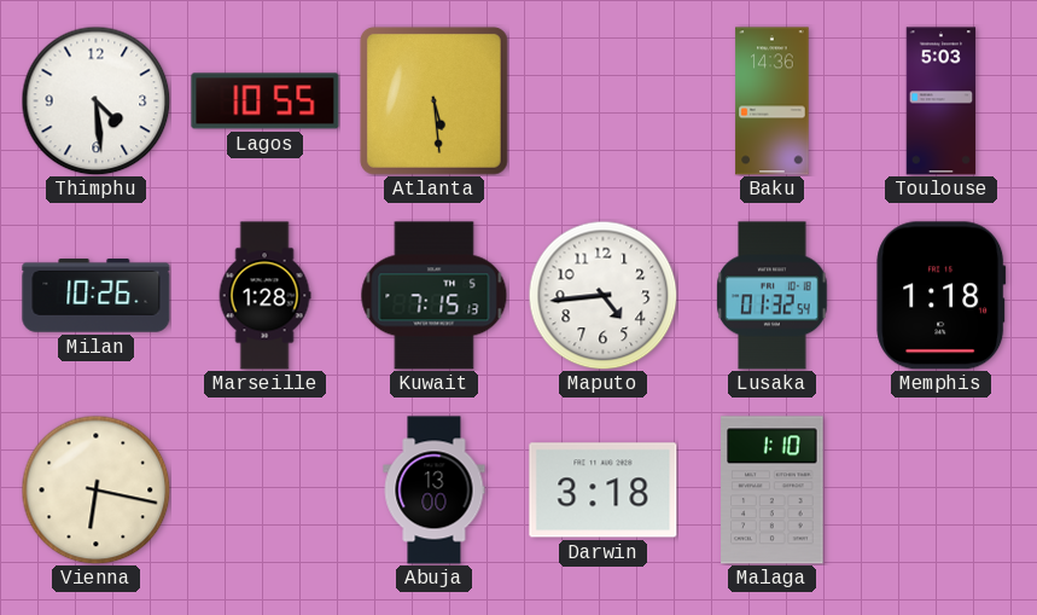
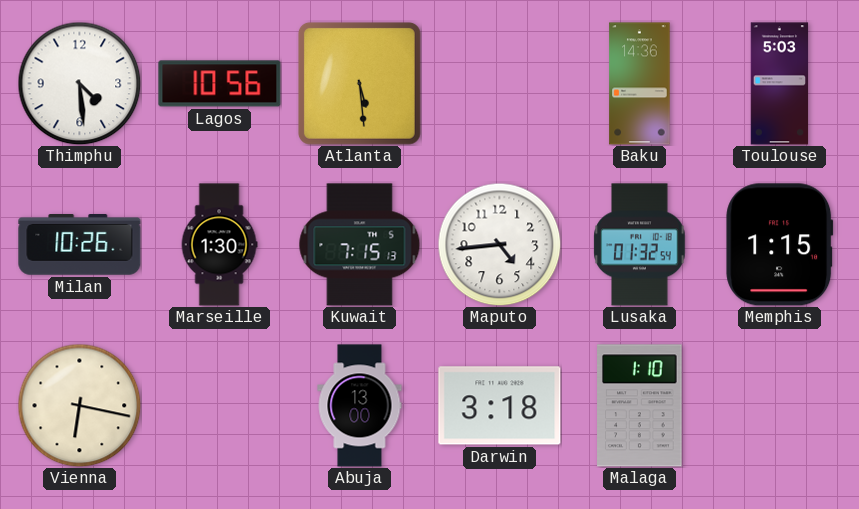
Lagos: 10:55 -> 10:56 (220, 84)
Marseille: 1:28 -> 1:30 (219, 245)
Memphis: 1:18 -> 1:15 (780, 245)
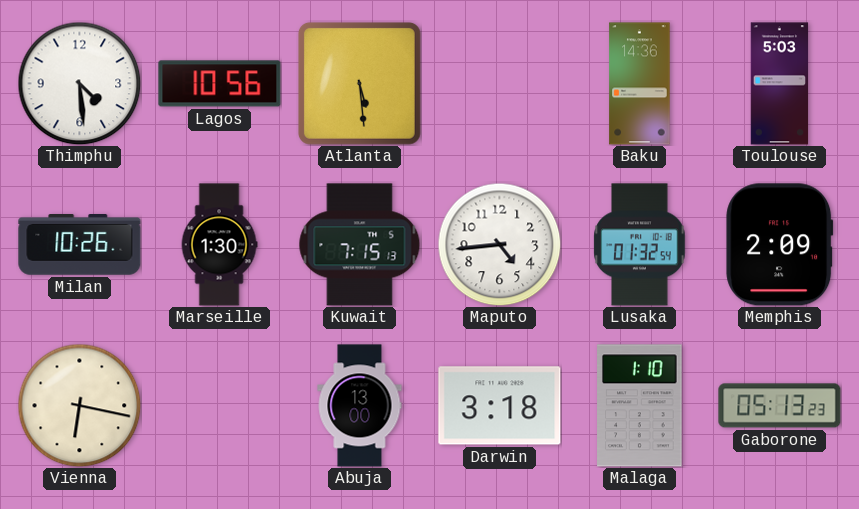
Memphis: 1:15 -> 2:09 (780, 245)
Gaborone: none -> 05:13 (780, 406)
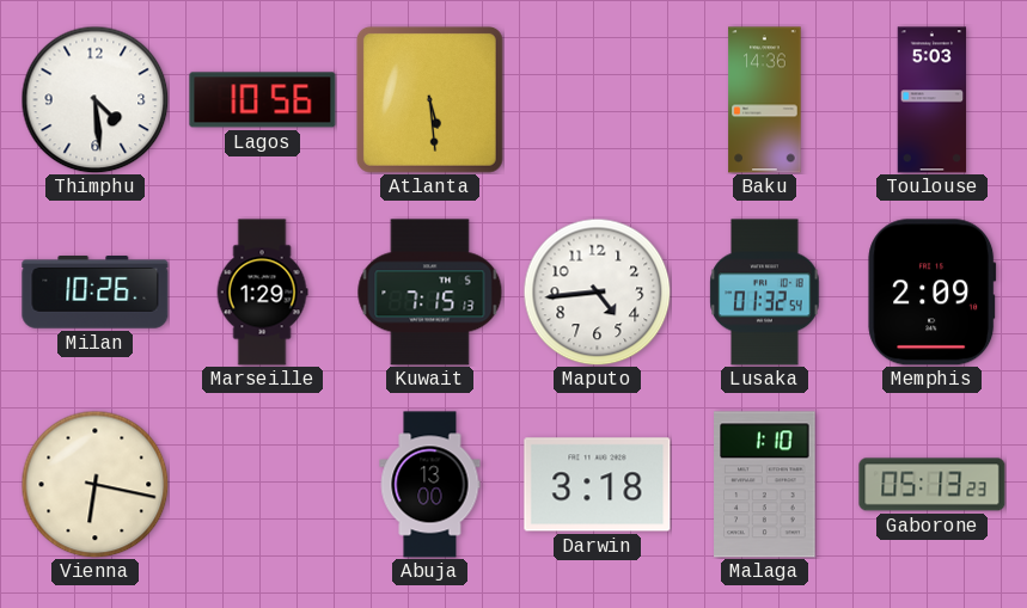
Marseille: 1:30 -> 1:29 (262, 293)
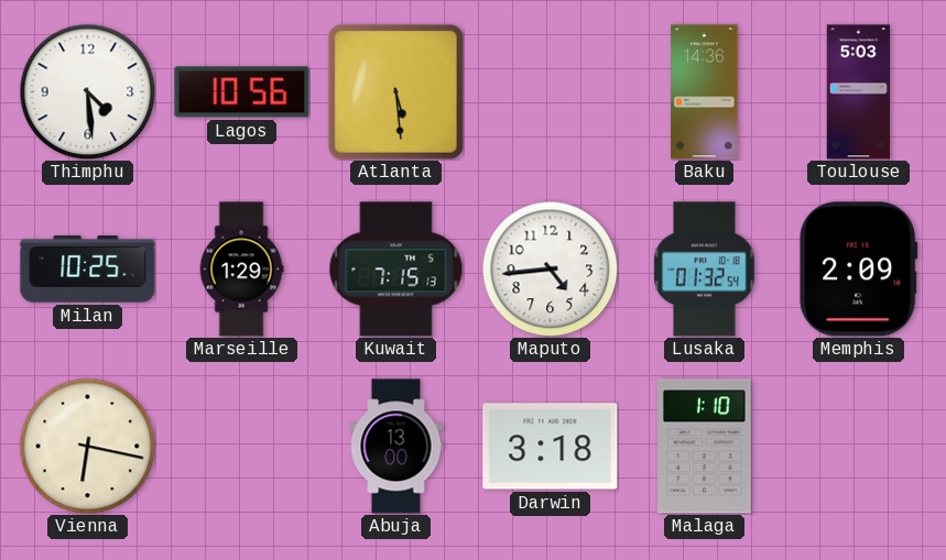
Milan: 10:26 -> 10:25 (88, 270)
Gaborone: 05:13 -> none (933, 485)
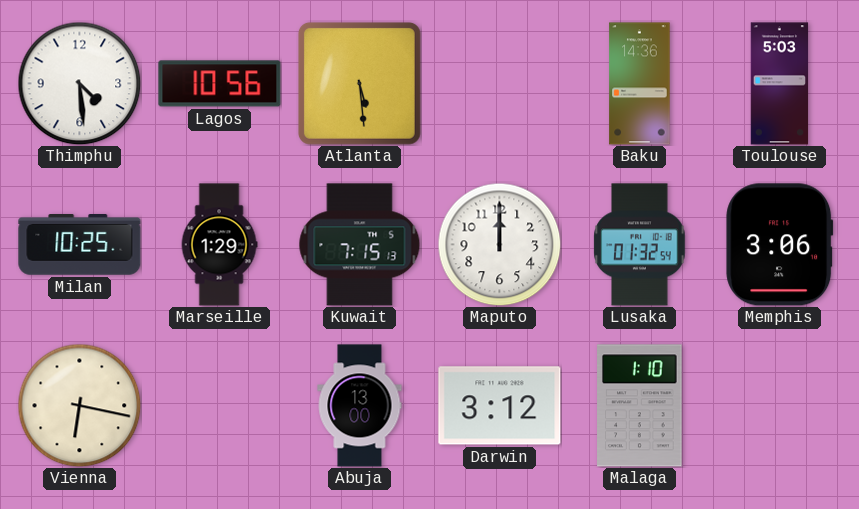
Maputo: 4:44 -> 12:00 (499, 244)
Memphis: 2:09 -> 3:06 (780, 245)
Darwin: 3:18 -> 3:12 (500, 406)
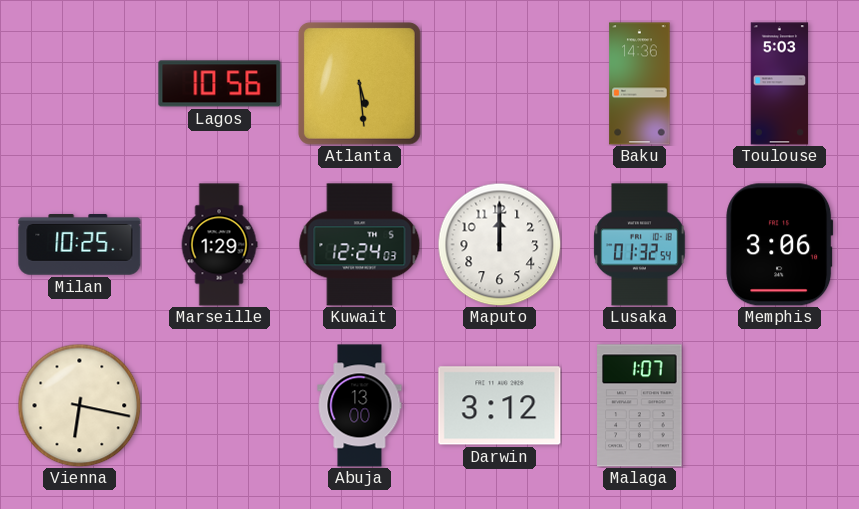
Thimphu: 4:29 -> none (79, 83)
Kuwait: 7:15 -> 12:24 (360, 245)
Malaga: 1:10 -> 1:07 (640, 406)
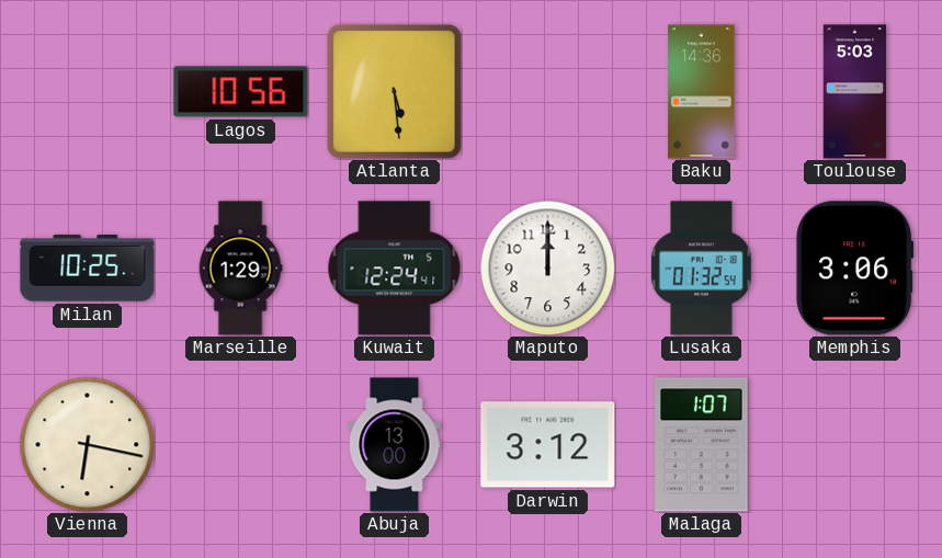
Kuwait: 12:24:03 -> 12:24:41 (395, 269)
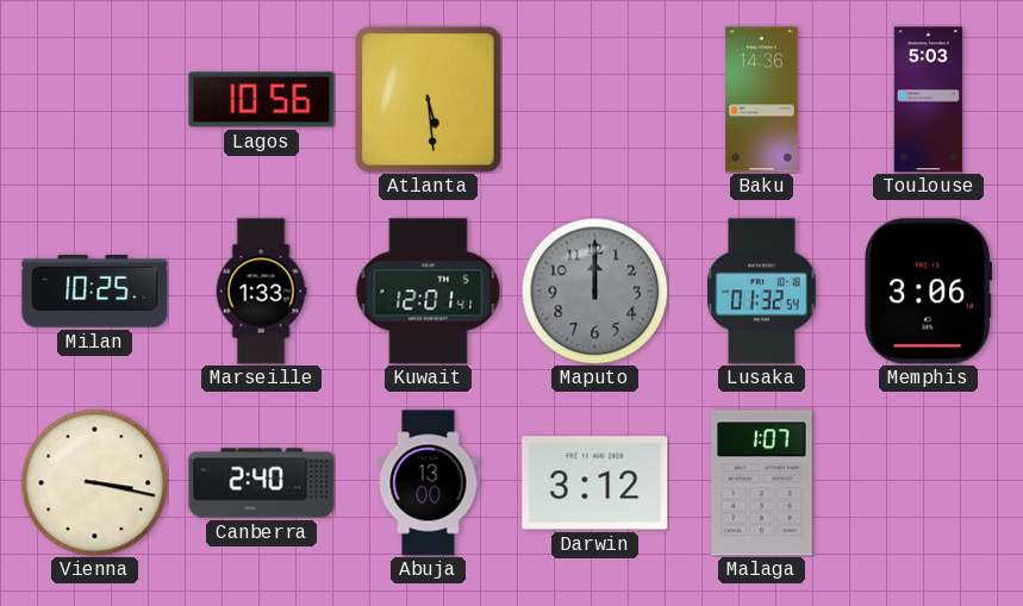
Marseille: 1:29 -> 1:33 (261, 292)
Kuwait: 12:24 -> 12:01 (429, 292)
Maputo dial: white -> grey (594, 290)
Vienna: 6:17 -> 3:17 (94, 482)
Canberra: none -> 2:40 (262, 483)
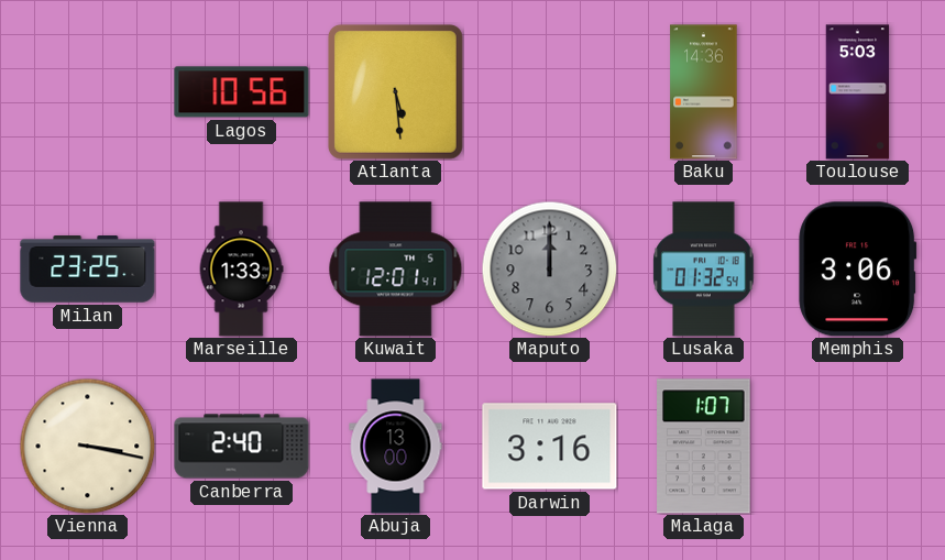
Milan: 10:25 -> 23:25 (88, 270)
Darwin: 3:12 -> 3:16 (550, 447)
